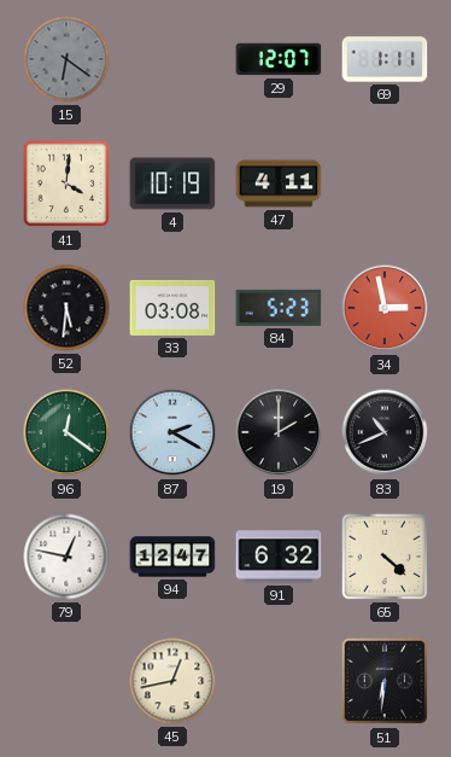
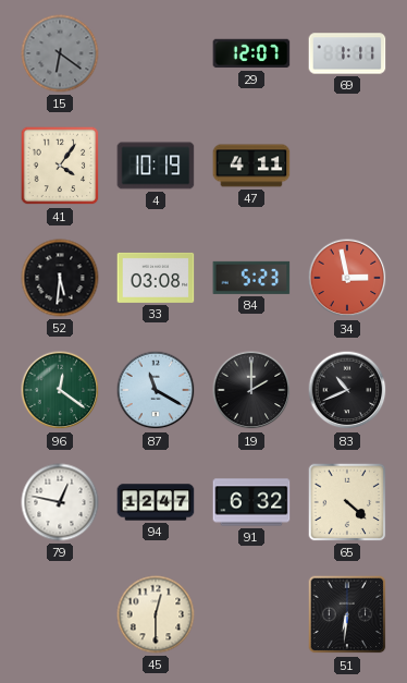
41: 4:01 -> 4:06 (60, 166)
87: 2:20 -> 11:20 (156, 390)
45: 12:43 -> 12:30 (156, 614)
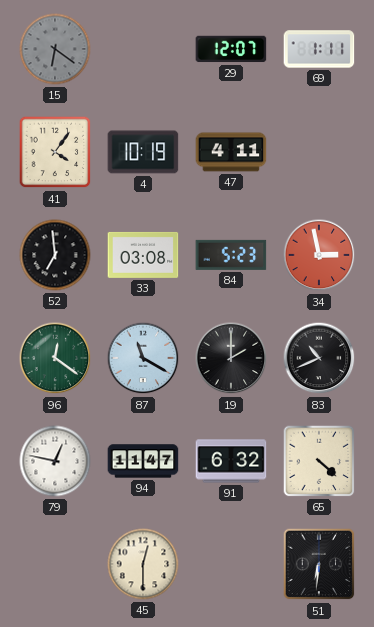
52: 5:31 -> 6:59 (55, 255)
94: 12:47 -> 11:47 (143, 461)
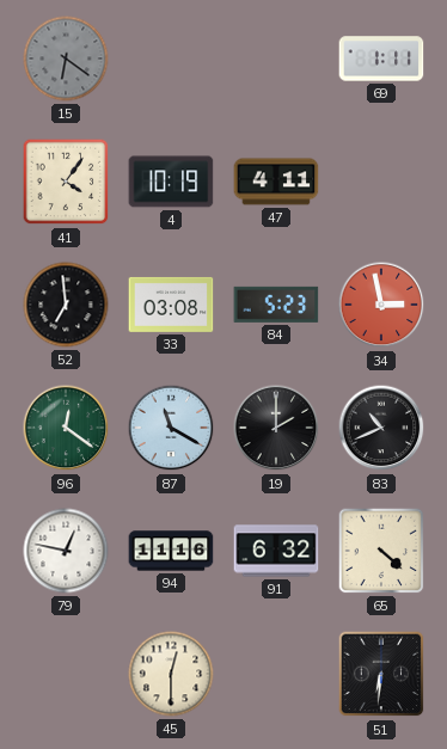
29: 12:07 -> none (231, 49)
94: 11:47 -> 11:16 (171, 551)
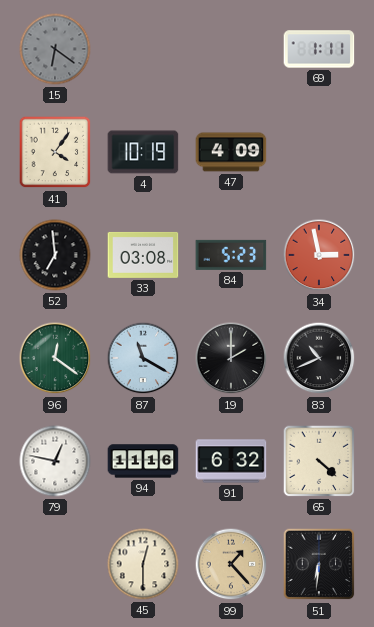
47: 4:11 -> 4:09 (231, 152)
99: none -> 1:23 (231, 564)
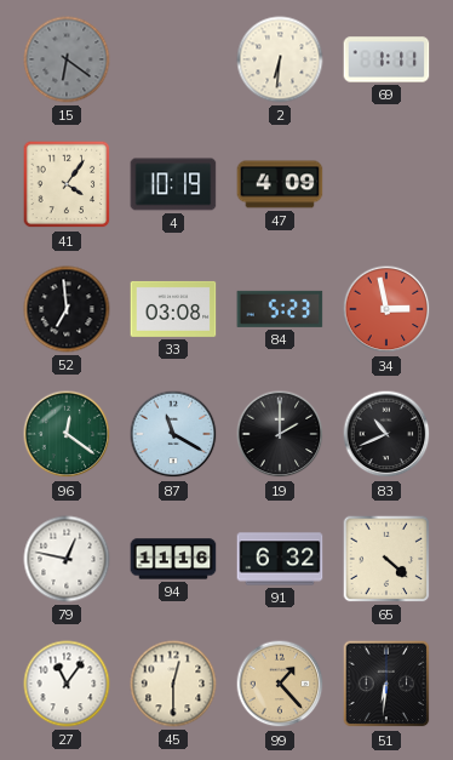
2: none -> 6:31 (280, 59)
27: none -> 11:06 (67, 684)
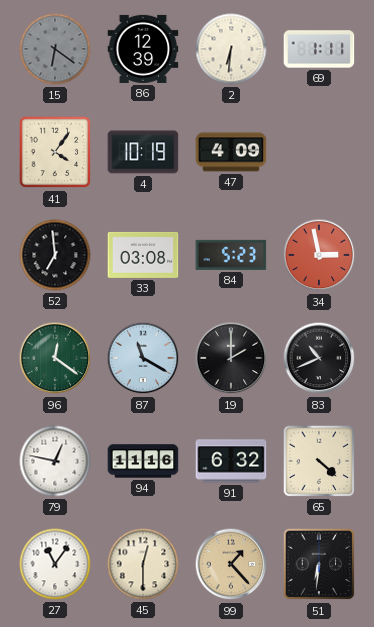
86: none -> 12:39 (143, 49)
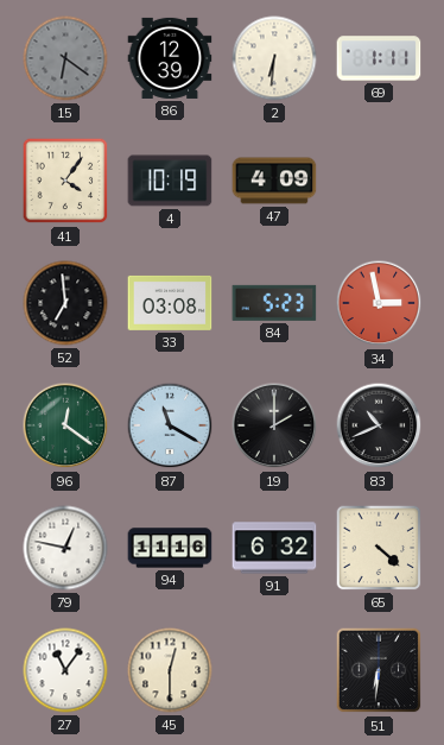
99: 1:23 -> none (231, 564)
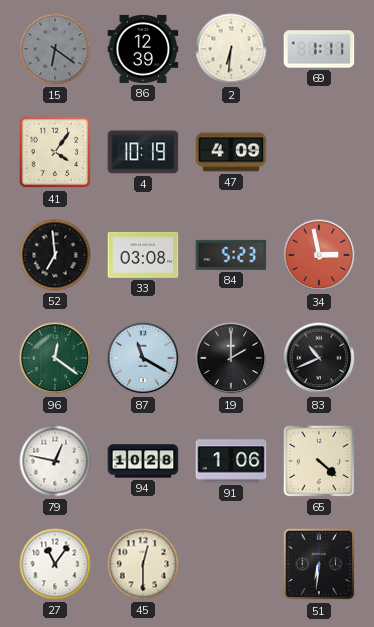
94: 11:16 -> 10:28 (143, 461)
91: 6:32 -> 1:06 (231, 461)
